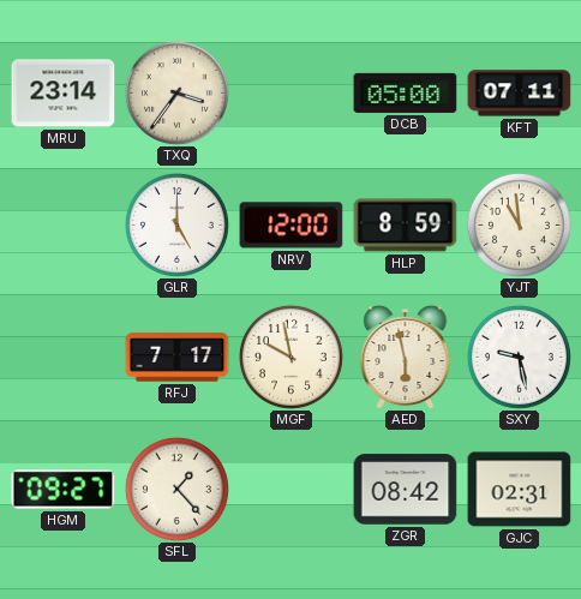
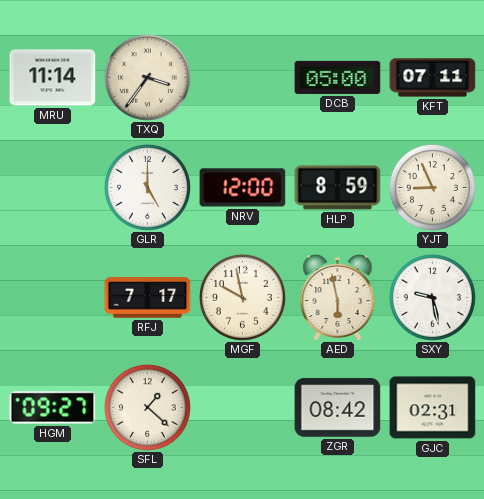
MRU: 23:14 -> 11:14 (53, 78)
YJT: 10:59 -> 8:56 (432, 187)
SFL: 1:23 -> 1:22 (147, 407)
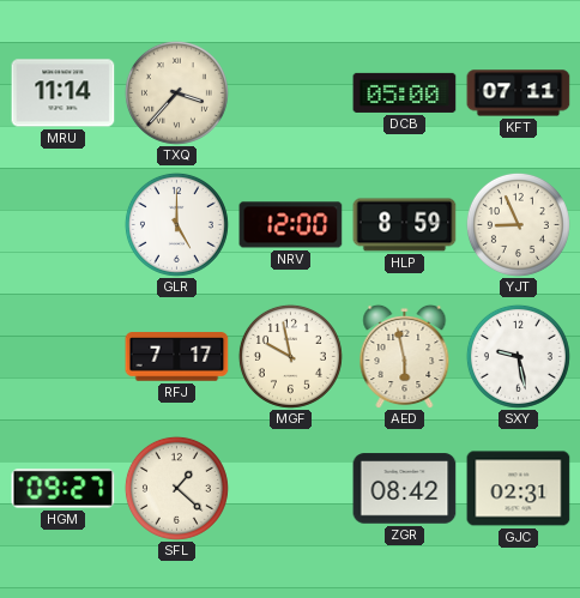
TXQ: 3:36 -> 3:37 (176, 92)
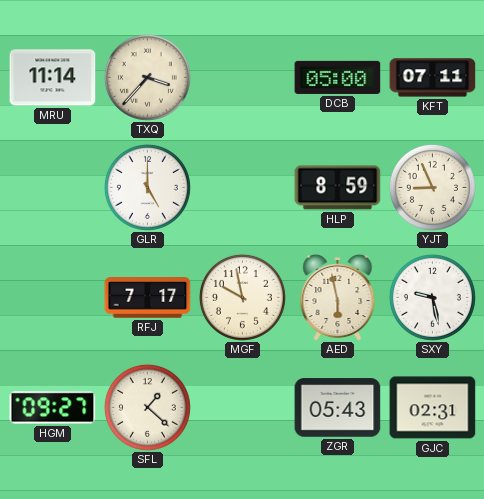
NRV: 12:00 -> none (291, 225)
ZGR: 08:42 -> 05:43 (338, 408)
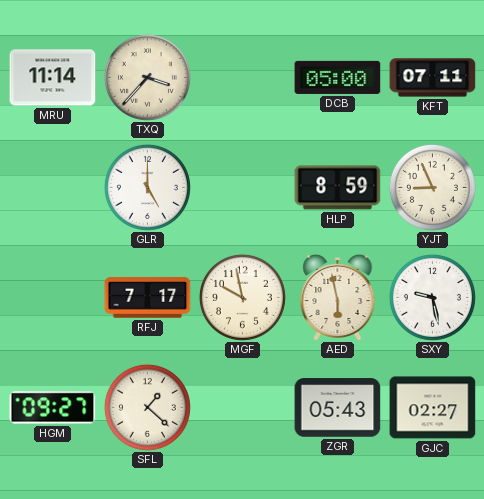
GJC: 02:31 -> 02:27 (433, 408)
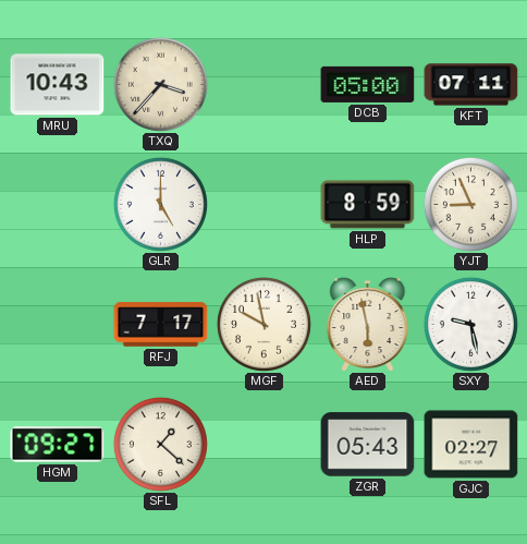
MRU: 11:14 -> 10:43 (58, 85)
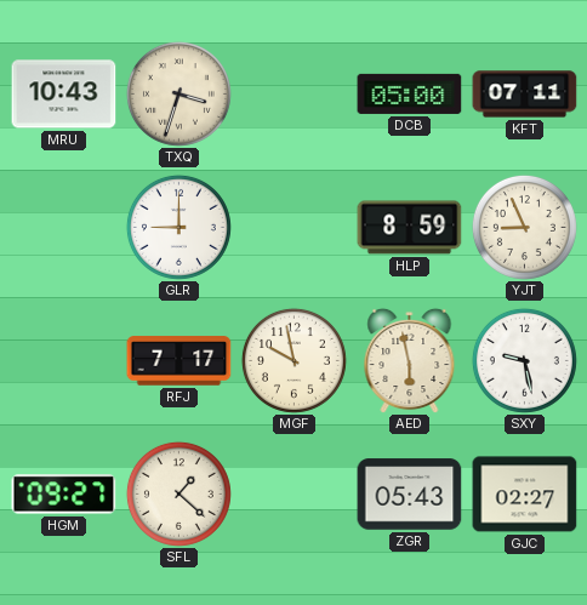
TXQ: 3:37 -> 3:33 (178, 93)
GLR: 5:00 -> 9:00 (178, 227)
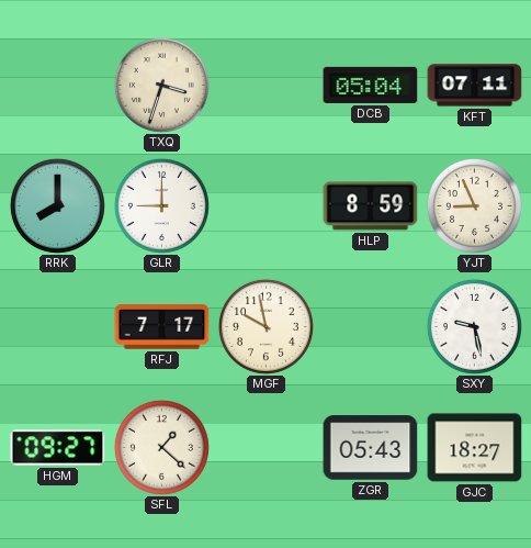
MRU: 10:43 -> none (64, 95)
DCB: 05:00 -> 05:04 (371, 85)
RRK: none -> 8:00 (57, 205)
AED: 5:58 -> none (410, 360)
GJC: 02:27 -> 18:27 (475, 448)
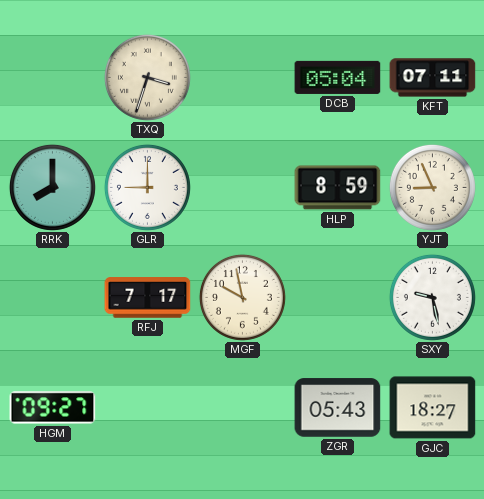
SFL: 1:22 -> none (161, 447)
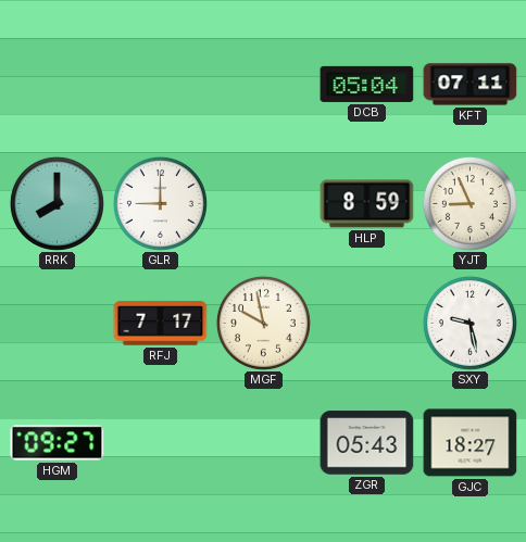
TXQ: 3:33 -> none (147, 77)
